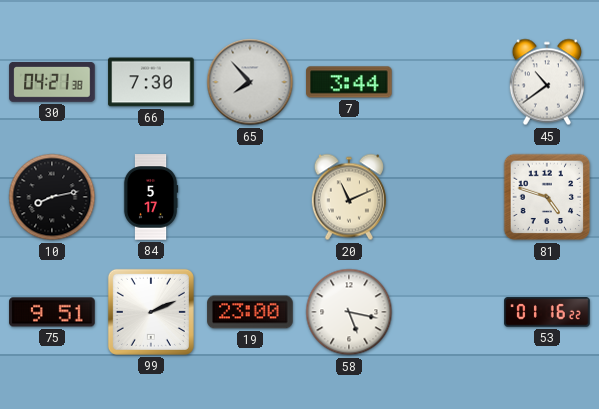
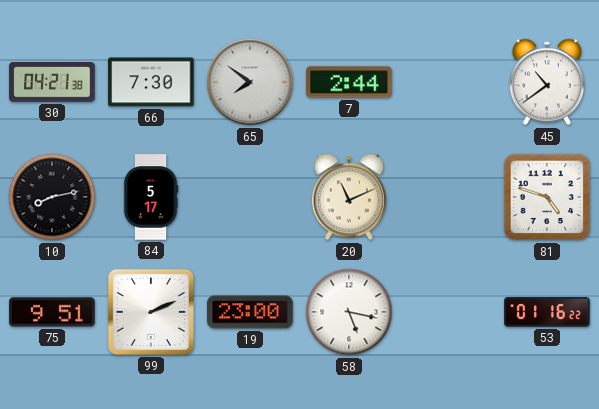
65: 7:53 -> 7:51 (250, 82)
7: 3:44 -> 2:44 (349, 82)
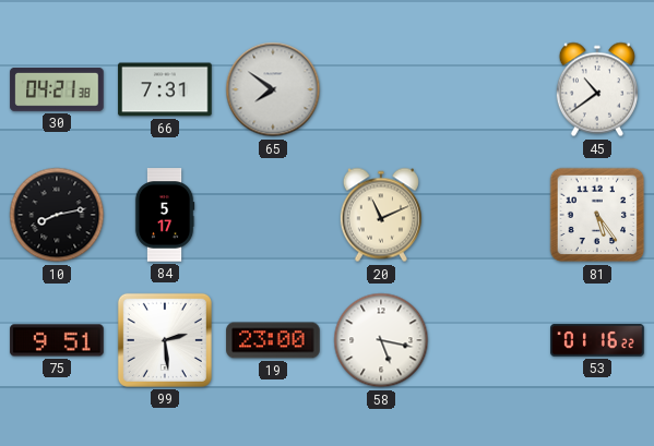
66: 7:30 -> 7:31 (165, 89)
7: 2:44 -> none (349, 82)
81: 4:48 -> 5:24 (597, 215)
99: 2:11 -> 2:29 (165, 340)
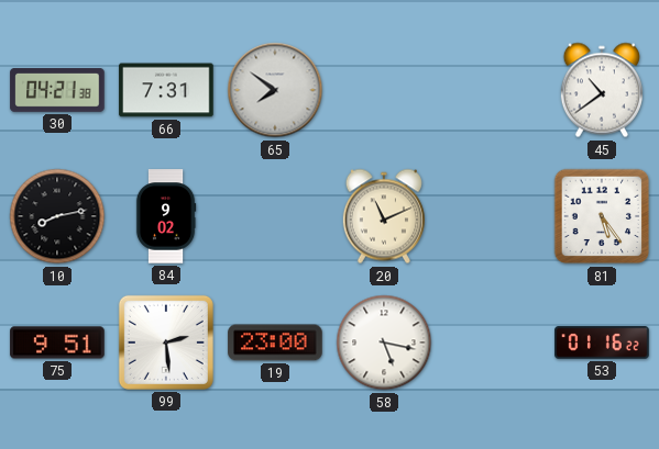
84: 5:17 -> 9:02 (166, 216)
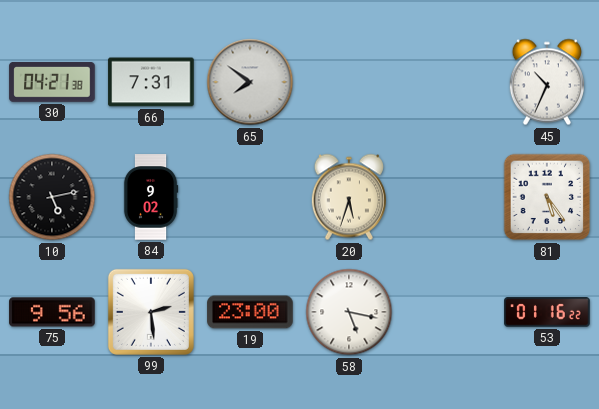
45: 10:39 -> 10:34 (547, 82)
10: 8:13 -> 5:13 (52, 197)
20: 11:11 -> 5:33 (349, 197)
75: 9:51 -> 9:56 (52, 312)
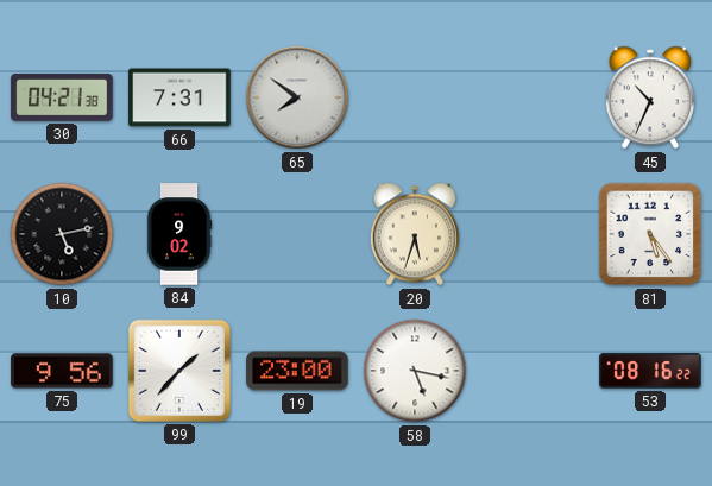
99: 2:29 -> 1:37 (179, 371)
53: 01:16 -> 08:16 (650, 371)
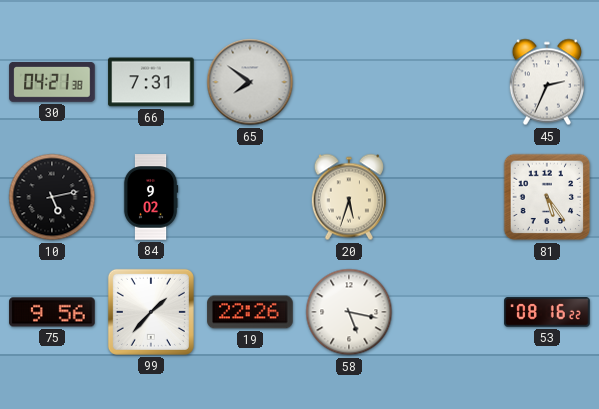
45: 10:34 -> 2:34 (547, 82)
19: 23:00 -> 22:26 (250, 312)
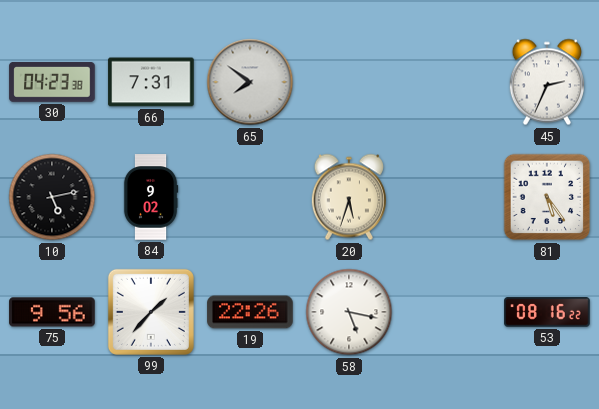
30: 04:21 -> 04:23 (52, 83)
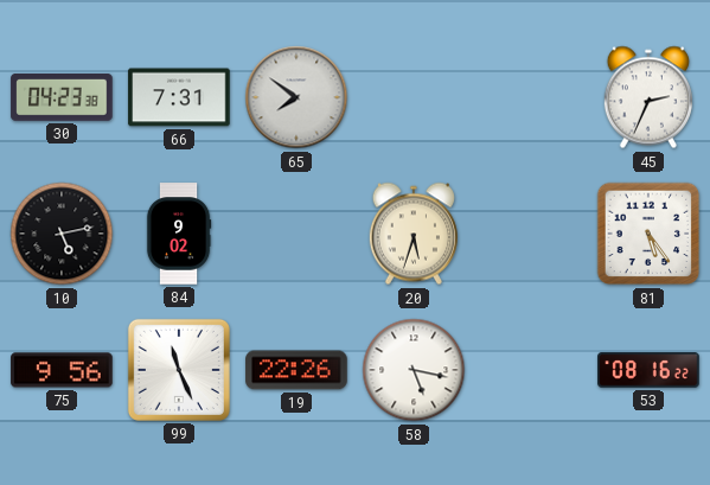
99: 1:37 -> 11:26 (179, 370)
